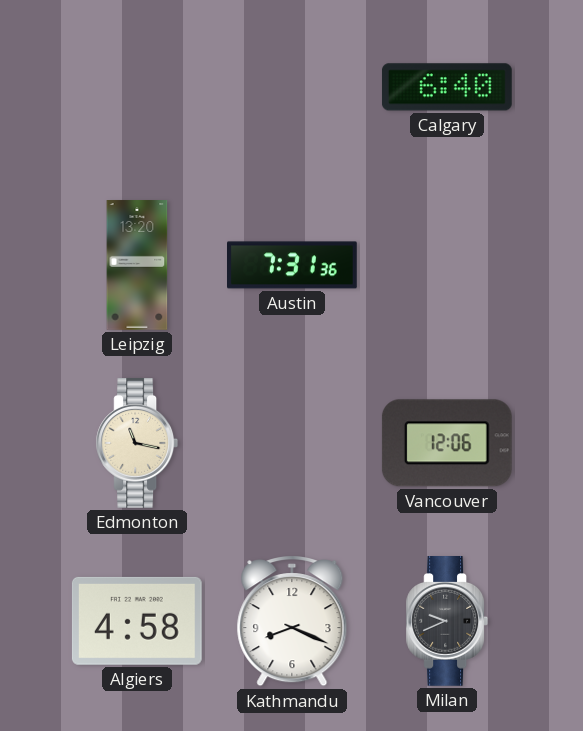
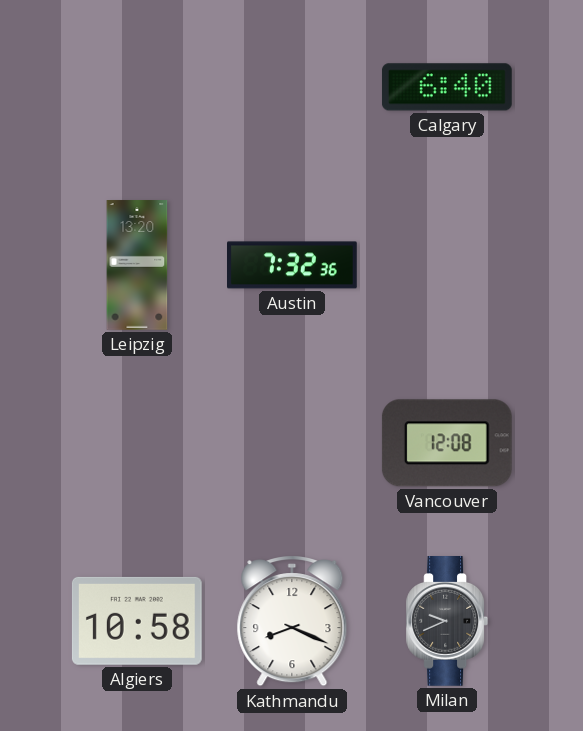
Austin: 7:31 -> 7:32 (293, 265)
Edmonton: 11:17 -> none (137, 444)
Vancouver: 12:06 -> 12:08 (447, 443)
Algiers: 4:58 -> 10:58 (137, 621)
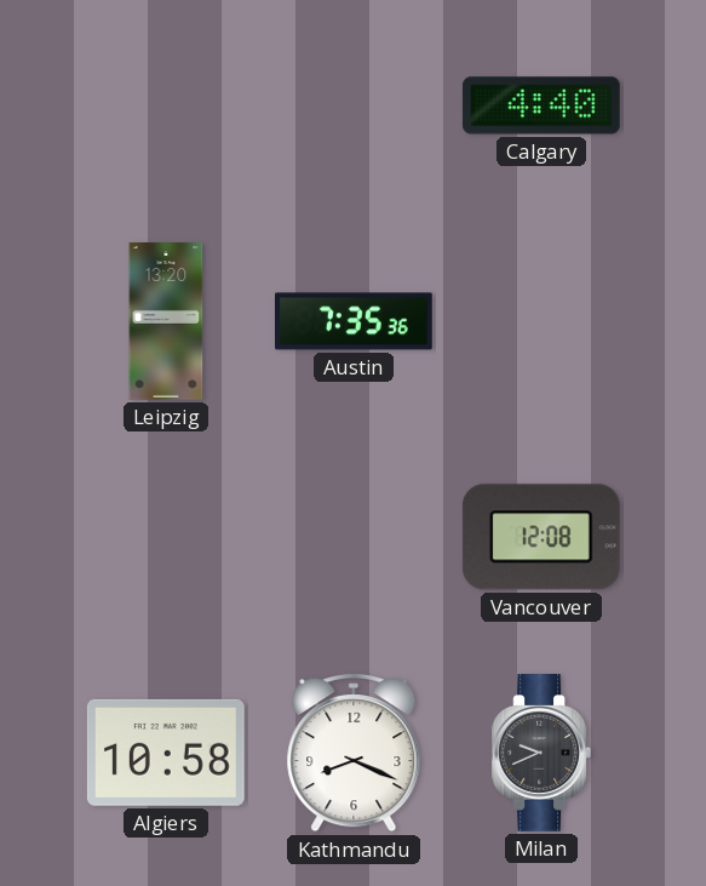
Calgary: 6:40 -> 4:40 (541, 105)
Austin: 7:32 -> 7:35 (355, 321)
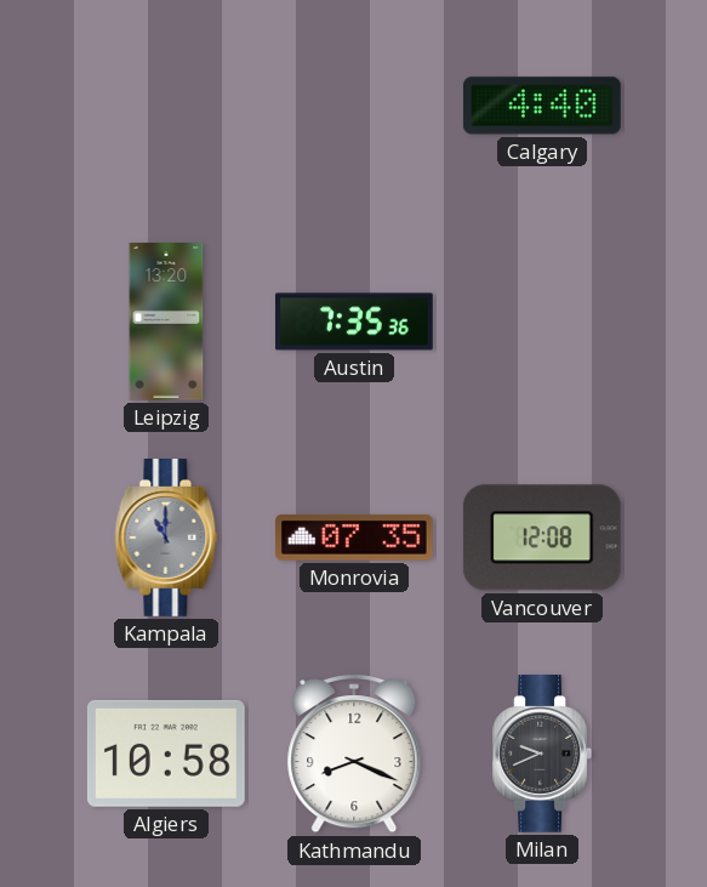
Kampala: none -> 11:00 (166, 539)
Monrovia: none -> 07:35 (354, 538)
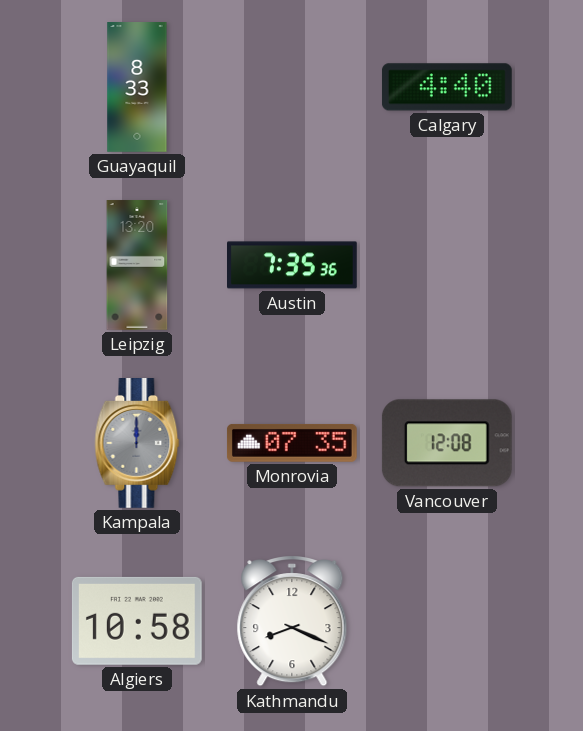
Guayaquil: none -> 8:33 (137, 87)
Kampala: 11:00 -> 12:00 (137, 444)
Milan: 9:41 -> none (542, 755)
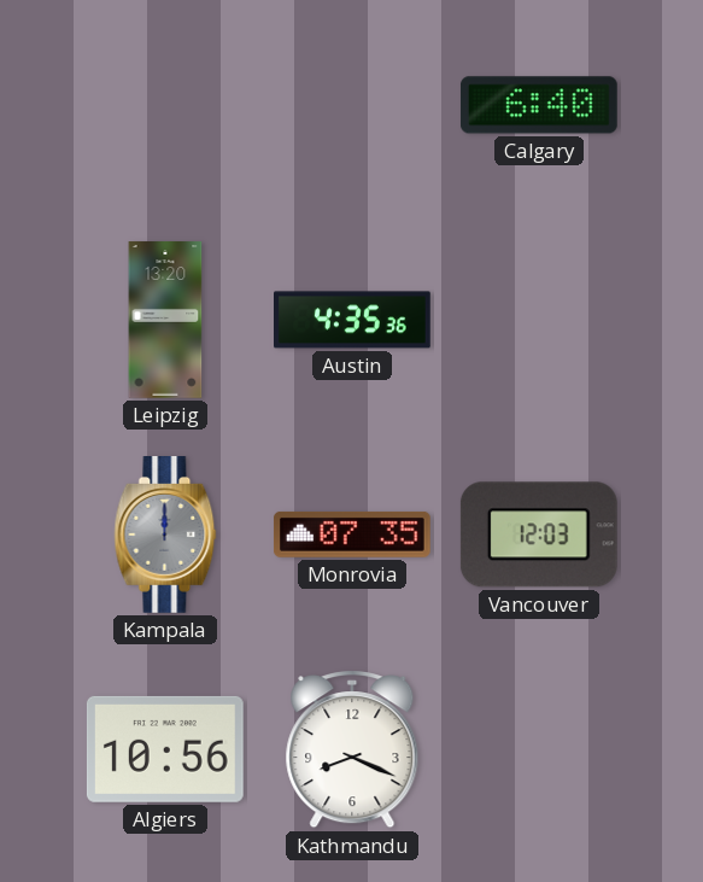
Guayaquil: 8:33 -> none (137, 87)
Calgary: 4:40 -> 6:40 (539, 105)
Austin: 7:35 -> 4:35 (353, 320)
Vancouver: 12:08 -> 12:03 (539, 535)
Algiers: 10:58 -> 10:56 (165, 749)
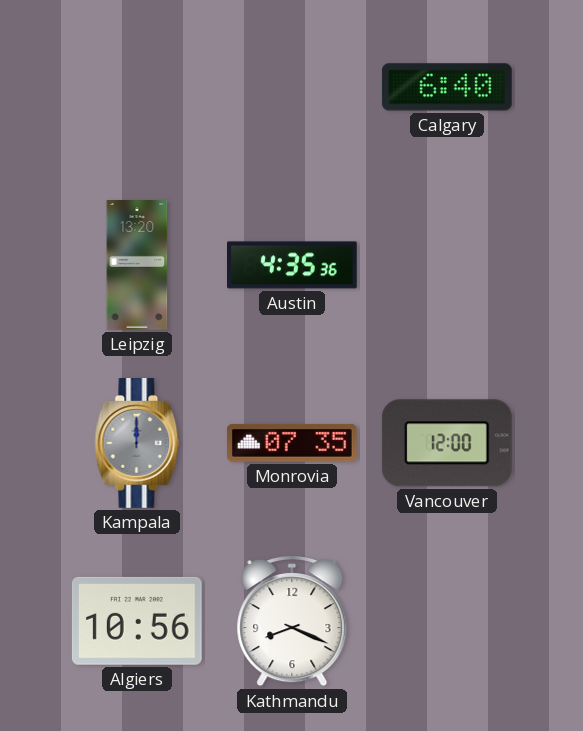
Vancouver: 12:03 -> 12:00 (447, 443)
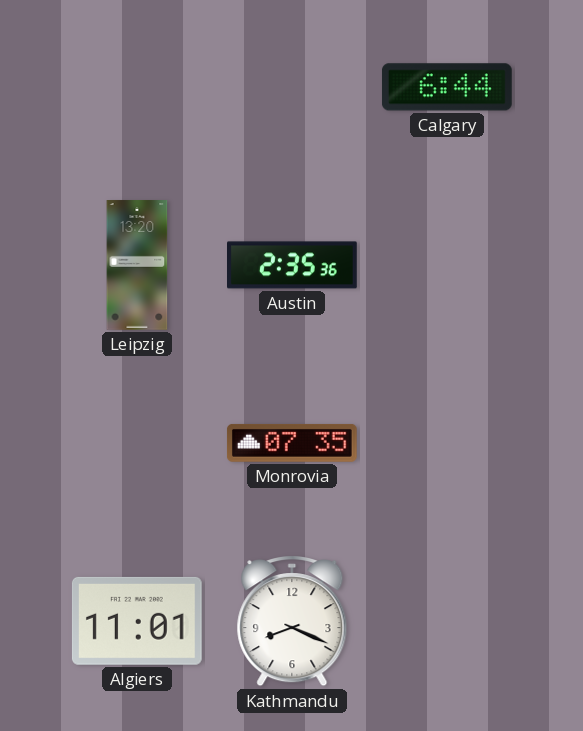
Calgary: 6:40 -> 6:44 (447, 87)
Austin: 4:35 -> 2:35 (293, 265)
Kampala: 12:00 -> none (137, 444)
Vancouver: 12:00 -> none (447, 443)
Algiers: 10:56 -> 11:01 (137, 621)
